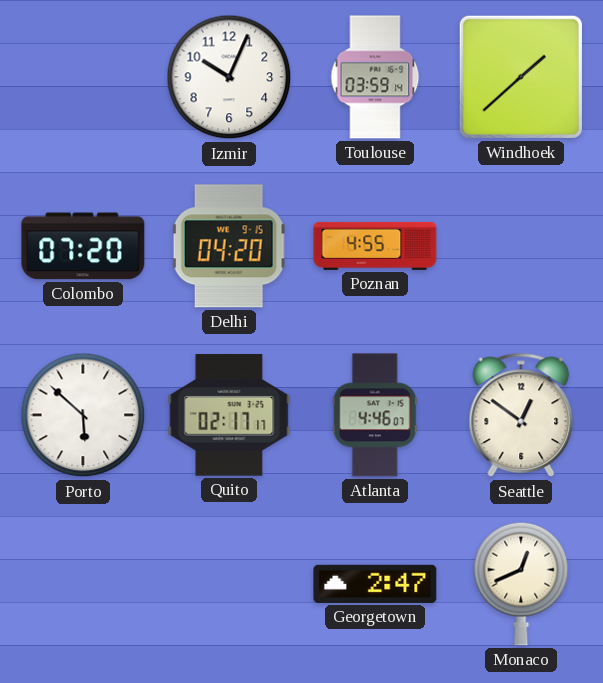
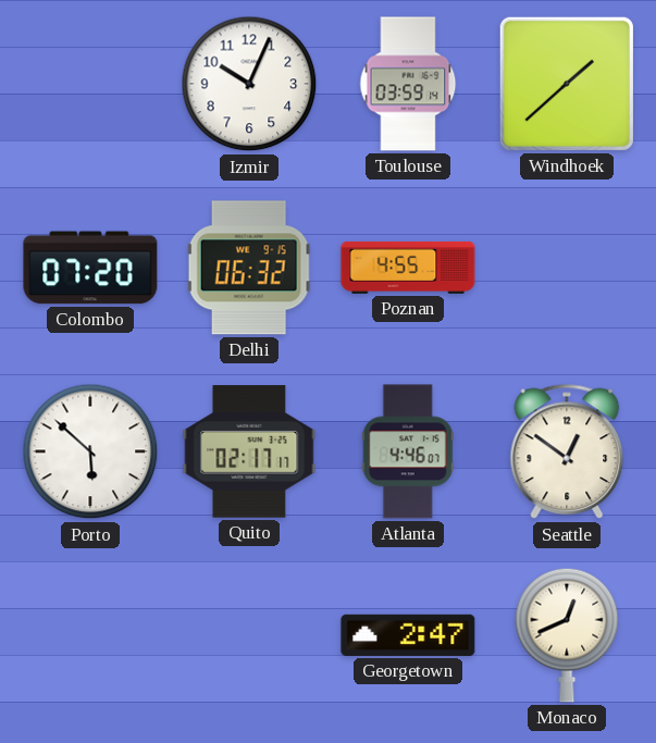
Delhi: 04:20 -> 06:32 (249, 268)
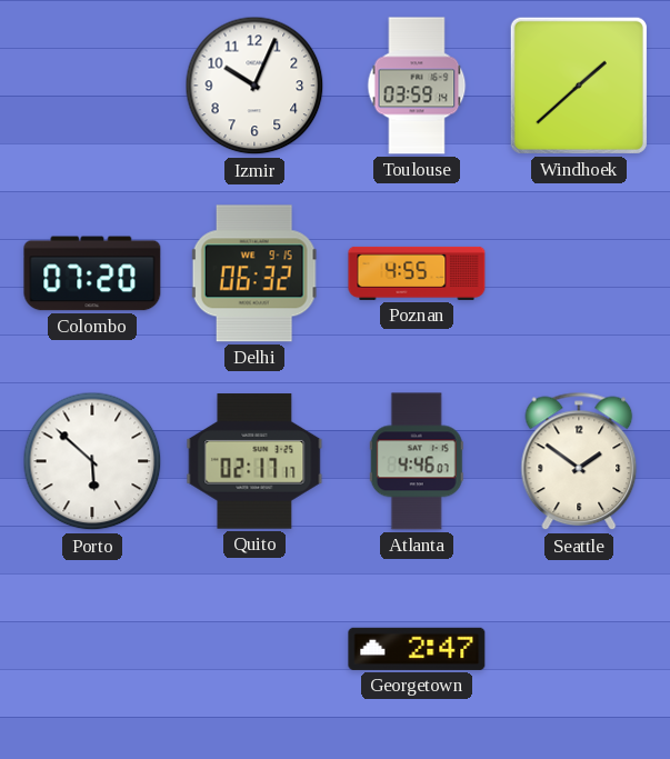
Seattle: 12:51 -> 1:51 (579, 461)
Monaco: 12:41 -> none (567, 635)
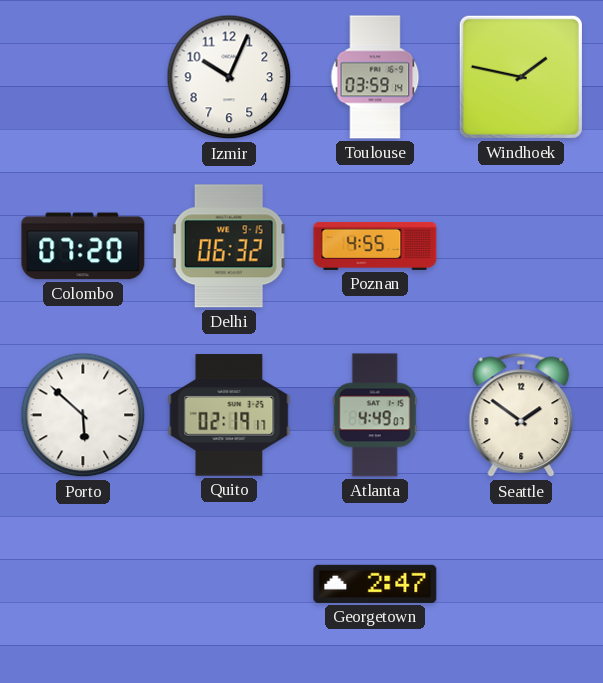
Windhoek: 1:38 -> 1:47 (521, 77)
Quito: 02:17 -> 02:19 (229, 415)
Atlanta: 4:46 -> 4:49 (375, 415)
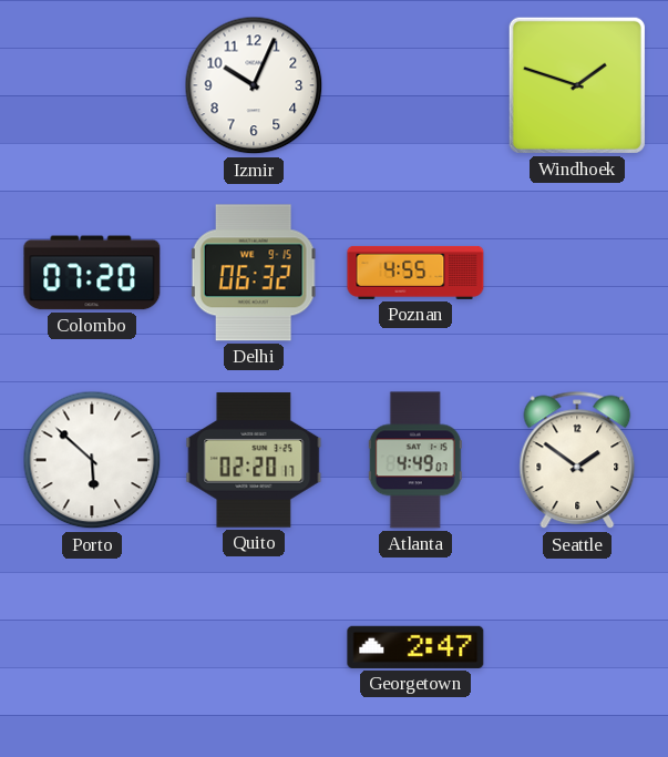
Toulouse: 03:59 -> none (375, 77)
Windhoek: 1:47 -> 1:48 (577, 85)
Quito: 02:19 -> 02:20 (254, 460)
